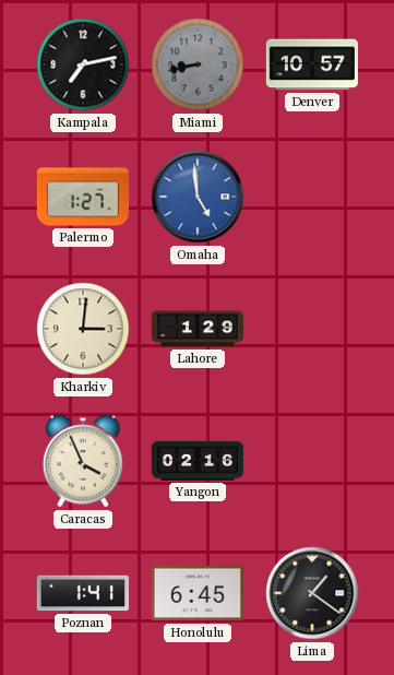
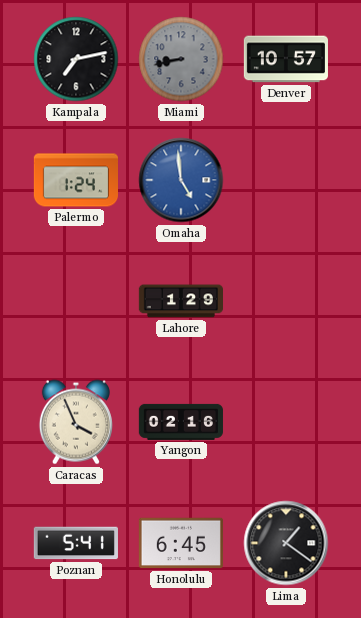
Palermo: 1:27 -> 1:24 (75, 180)
Kharkiv: 3:01 -> none (83, 329)
Poznan: 1:41 -> 5:41 (76, 543)
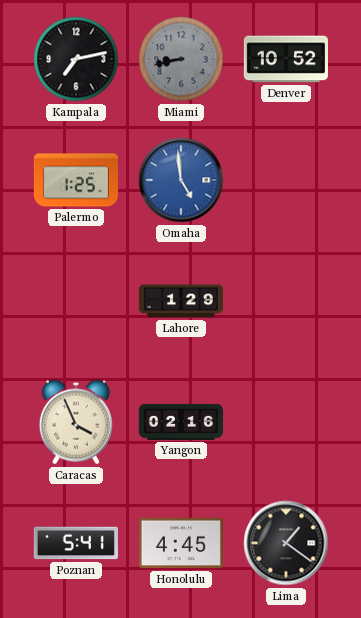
Denver: 10:57 -> 10:52 (286, 59)
Palermo: 1:24 -> 1:25 (75, 180)
Honolulu: 6:45 -> 4:45 (181, 543)
